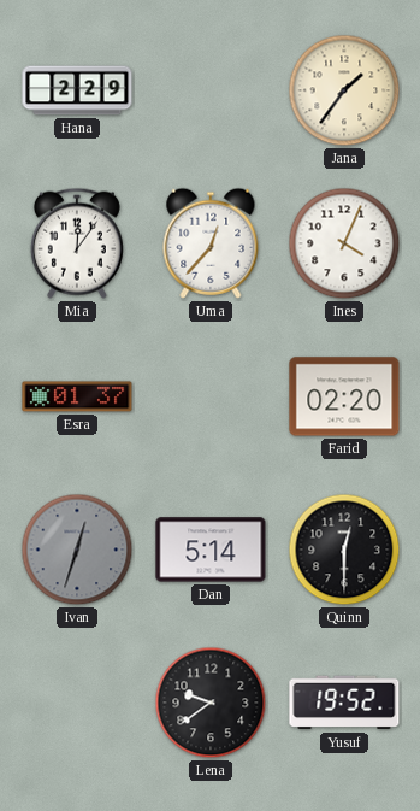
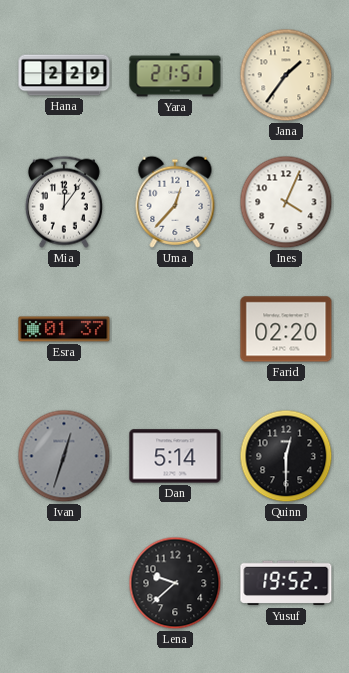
Yara: none -> 21:51 (175, 75)
Lena: 9:39 -> 9:38 (175, 583)
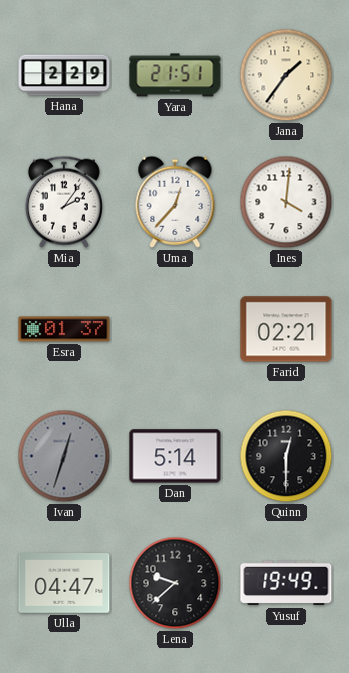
Mia: 12:06 -> 2:06 (64, 202)
Ines: 4:04 -> 4:01 (286, 202)
Farid: 02:20 -> 02:21 (286, 329)
Ulla: none -> 04:47 (64, 584)
Yusuf: 19:52 -> 19:49 (286, 583)
